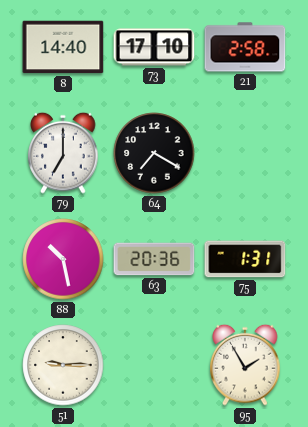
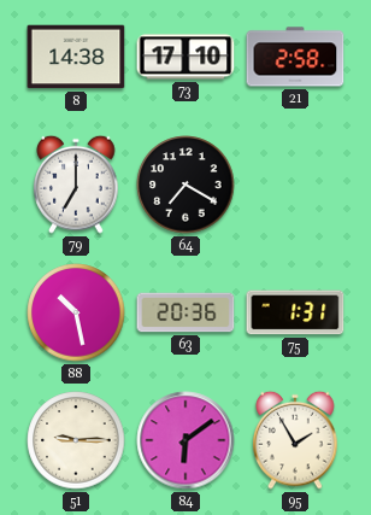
8: 14:40 -> 14:38 (76, 57)
84: none -> 6:09 (185, 440)
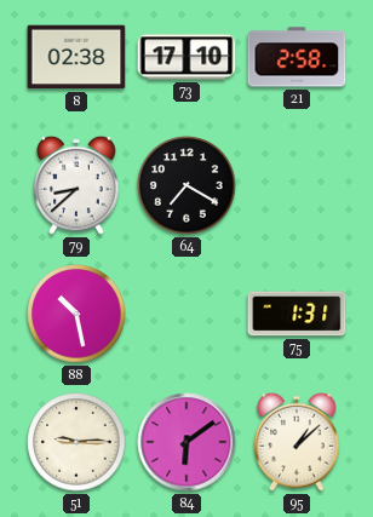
8: 14:38 -> 02:38 (76, 57)
79: 7:00 -> 8:38 (76, 185)
63: 20:36 -> none (185, 312)
95: 1:55 -> 1:08 (297, 442)
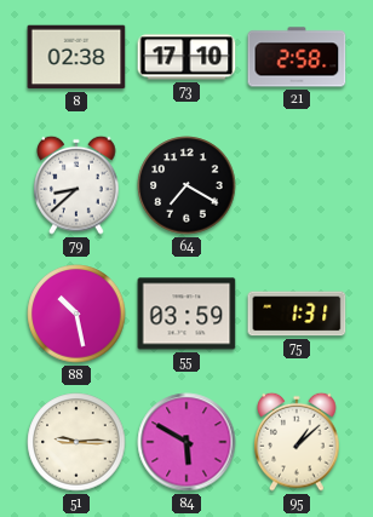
55: none -> 03:59 (187, 314)
84: 6:09 -> 5:50 (187, 442)
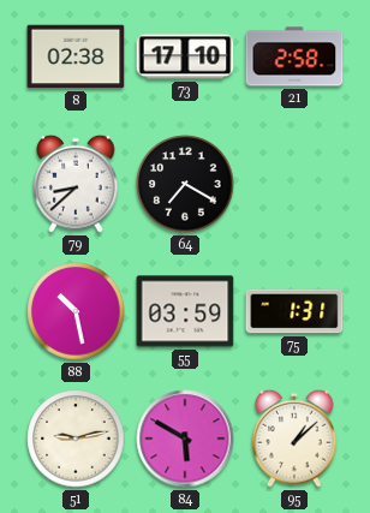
51: 9:15 -> 9:13 (76, 439)
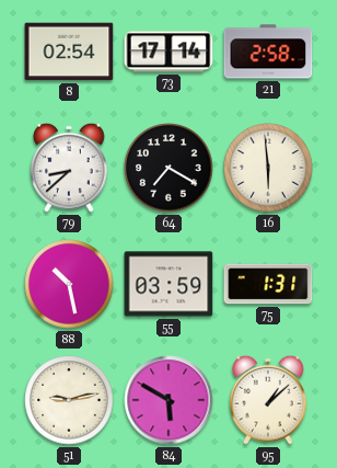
8: 02:38 -> 02:54 (69, 52)
73: 17:10 -> 17:14 (168, 52)
16: none -> 5:59 (268, 168)
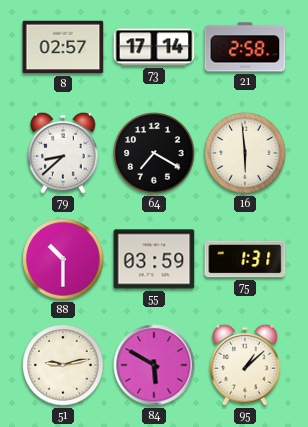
8: 02:54 -> 02:57 (63, 47)
88: 10:28 -> 10:30 (63, 259)
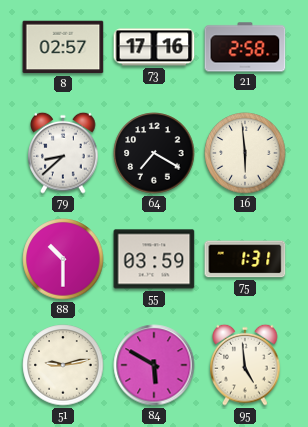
73: 17:14 -> 17:16 (154, 47)
95: 1:08 -> 4:59 (245, 365)
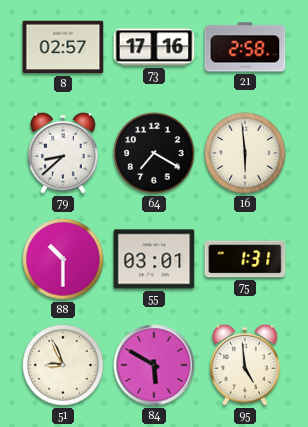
55: 03:59 -> 03:01 (154, 259)
51: 9:13 -> 8:56 (63, 365)
